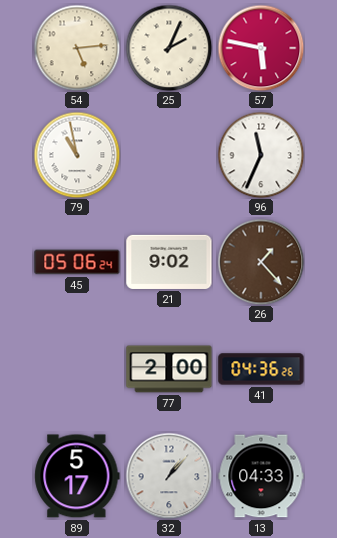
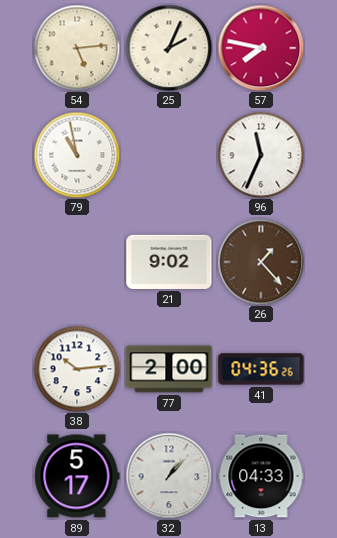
57: 5:47 -> 7:47 (261, 48)
45: 05:06 -> none (77, 262)
38: none -> 10:14 (77, 369)
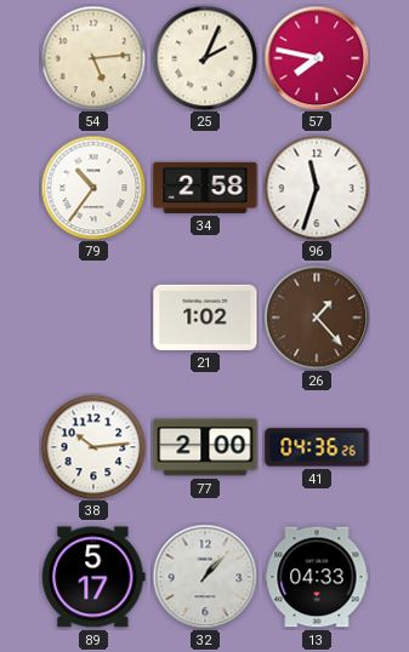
79: 10:58 -> 10:36 (93, 188)
34: none -> 2:58 (205, 188)
96: 11:34 -> 11:33 (317, 188)
21: 9:02 -> 1:02 (205, 318)
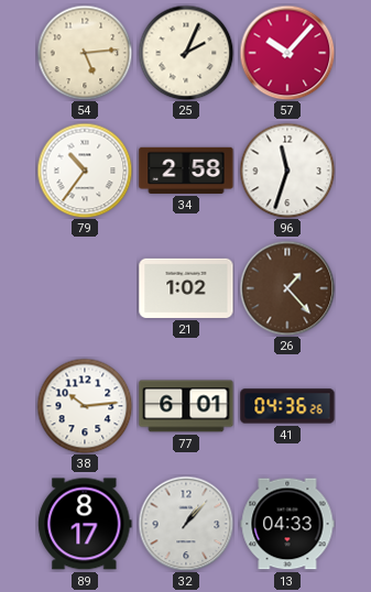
57: 7:47 -> 10:07 (287, 53)
77: 2:00 -> 6:01 (186, 406)
89: 5:17 -> 8:17 (85, 524)
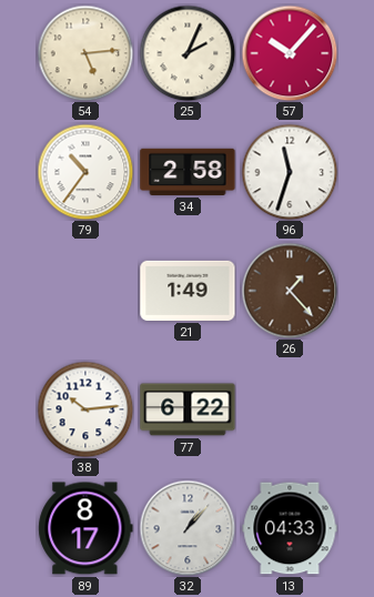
21: 1:02 -> 1:49 (188, 291)
77: 6:01 -> 6:22 (188, 409)
41: 04:36 -> none (287, 406)
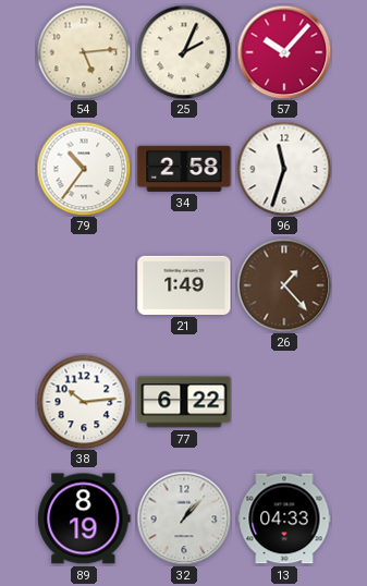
89: 8:17 -> 8:19 (84, 518)
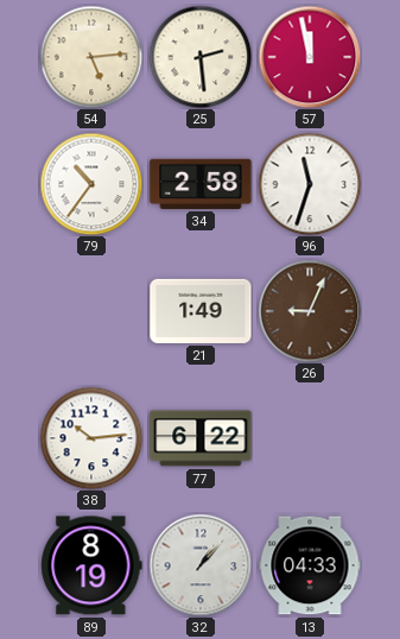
25: 2:04 -> 2:29 (201, 57)
57: 10:07 -> 11:58 (310, 57)
26: 1:23 -> 9:04 (310, 311)
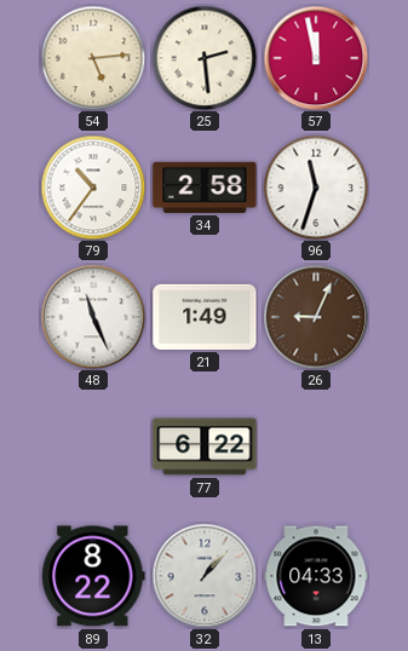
48: none -> 11:26 (93, 317)
38: 10:14 -> none (91, 438)
89: 8:19 -> 8:22 (93, 576)
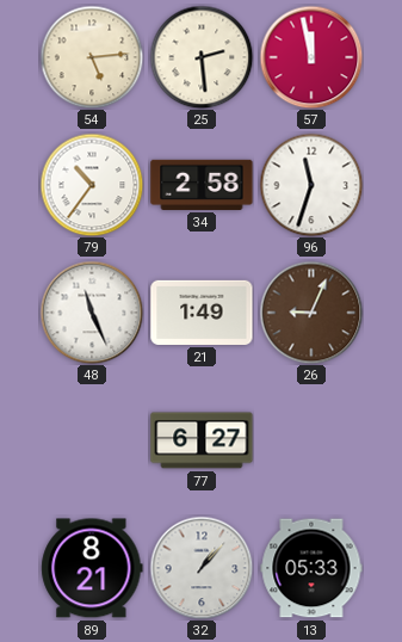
77: 6:22 -> 6:27 (202, 440)
89: 8:22 -> 8:21 (92, 568)
13: 04:33 -> 05:33 (311, 568)
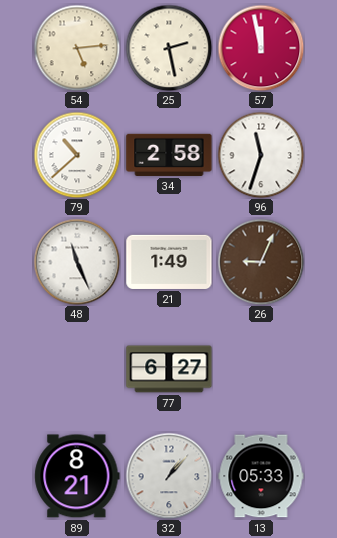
25: 2:29 -> 2:28 (169, 48)
79: 10:36 -> 10:38 (77, 155)
